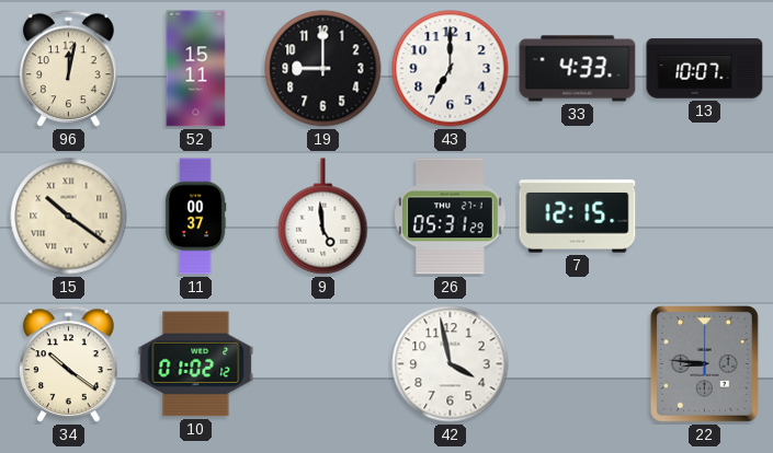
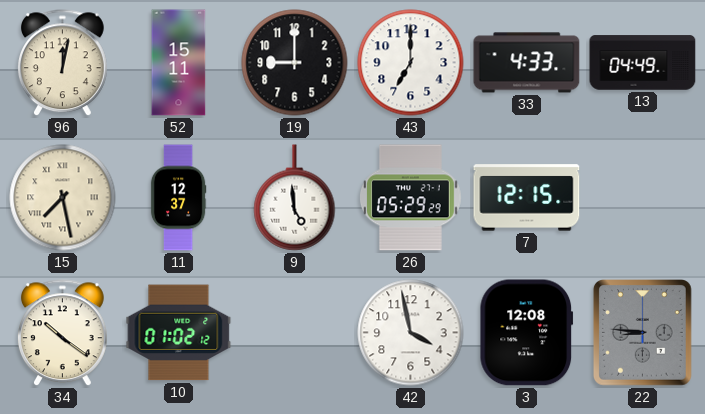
13: 10:07 -> 04:49 (643, 63)
15: 10:21 -> 7:28 (63, 198)
11: 00:37 -> 12:37 (178, 198)
26: 05:31 -> 05:29 (411, 198)
3: none -> 12:08 (527, 333)
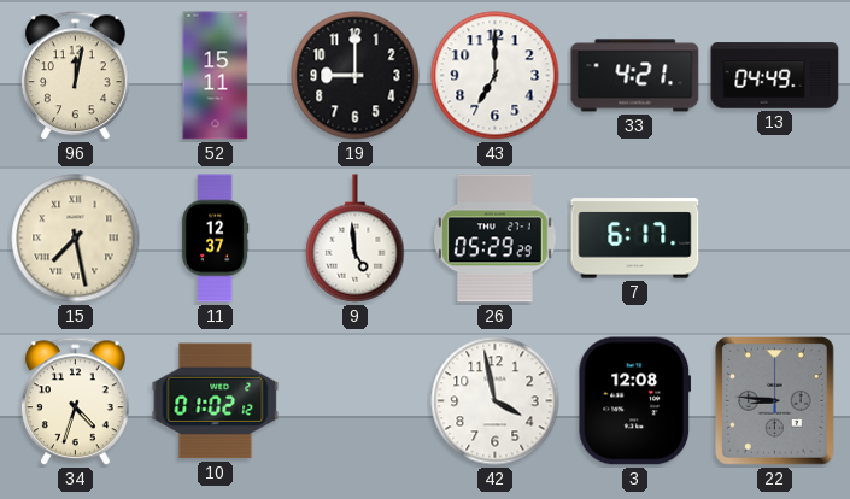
33: 4:33 -> 4:21 (635, 76)
7: 12:15 -> 6:17 (635, 239)
34: 10:21 -> 4:33 (75, 401)
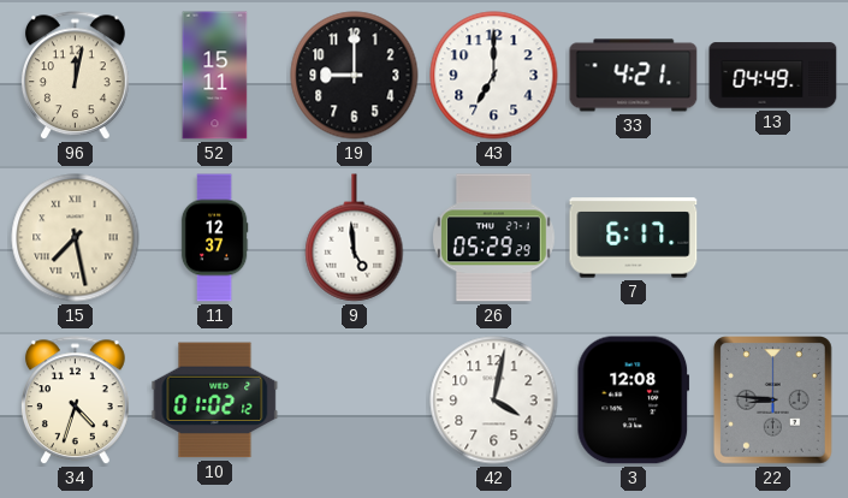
42: 3:58 -> 4:02 (494, 401)
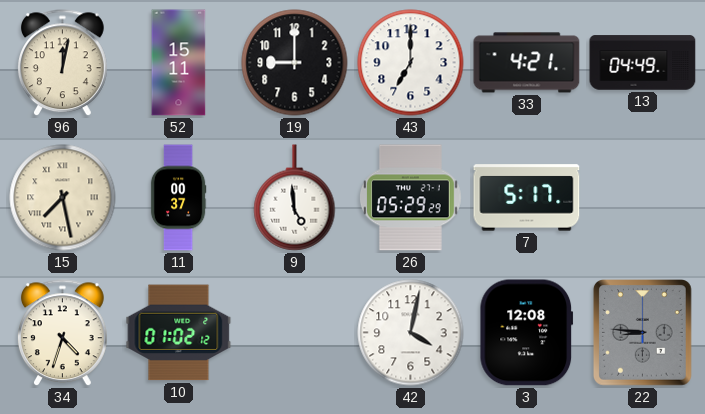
11: 12:37 -> 00:37 (178, 198)
7: 6:17 -> 5:17 (527, 198)
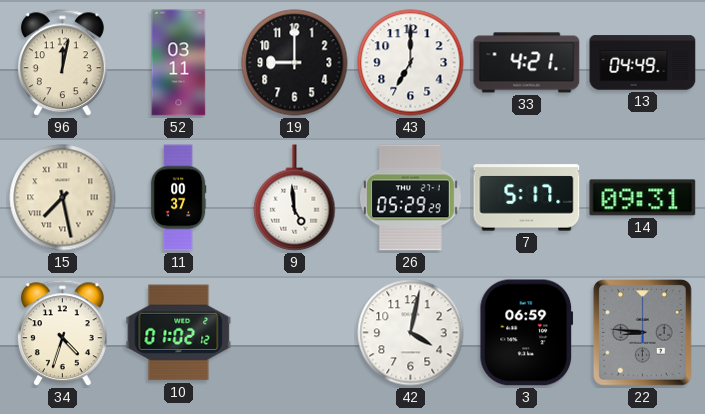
52: 15:11 -> 03:11 (179, 63)
14: none -> 09:31 (643, 198)
3: 12:08 -> 06:59 (527, 333)
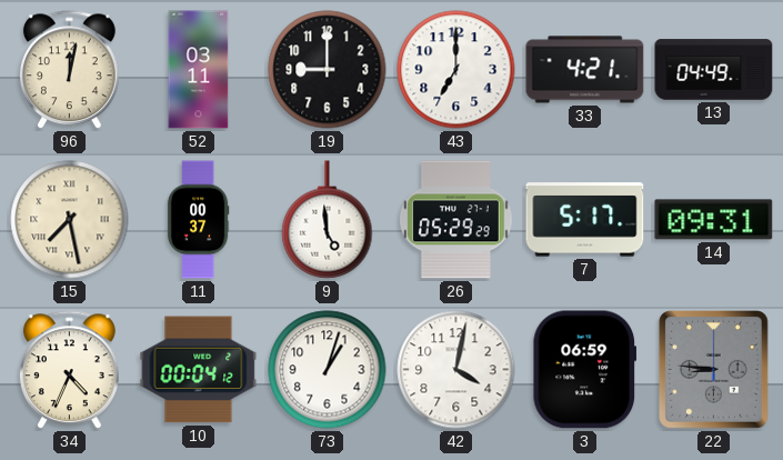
34: 4:33 -> 4:34 (69, 370)
10: 01:02 -> 00:04 (199, 370)
73: none -> 1:03 (328, 370)
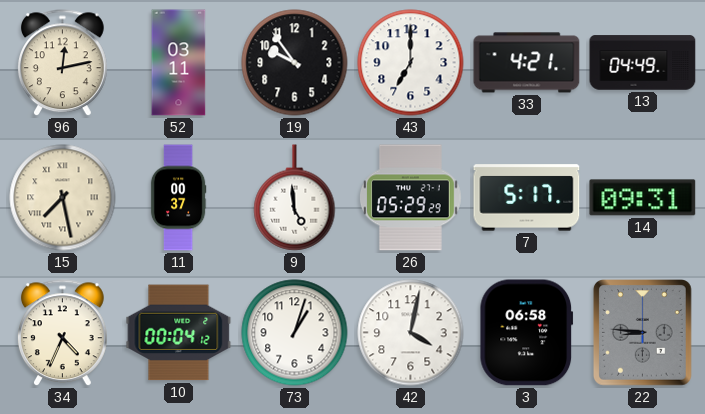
96: 12:02 -> 12:13 (62, 63)
19: 9:00 -> 9:54 (295, 63)
3: 06:59 -> 06:58 (527, 333)
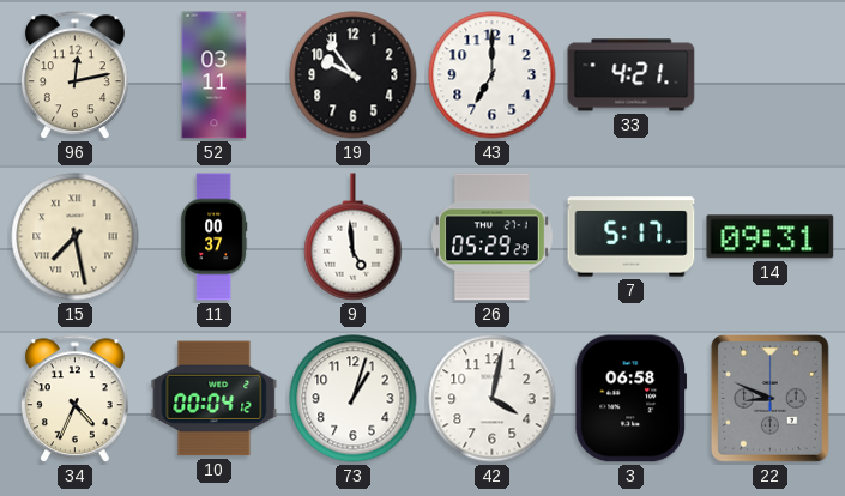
13: 04:49 -> none (643, 63)
22: 8:46 -> 8:49 (771, 399)
